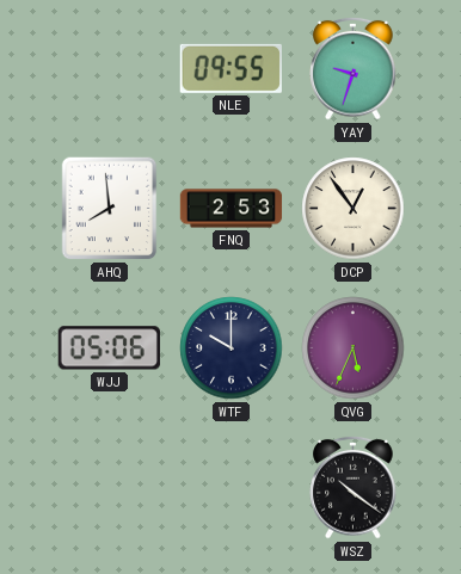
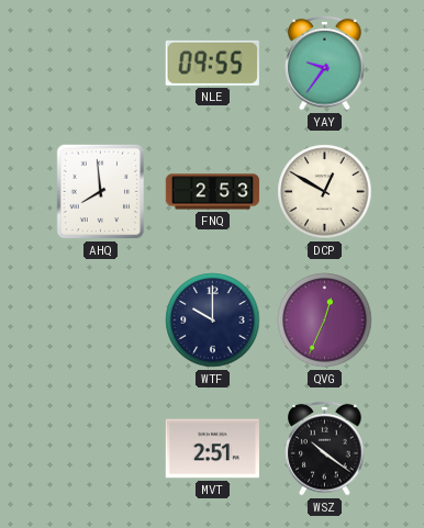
YAY: 9:33 -> 9:36 (325, 63)
DCP: 12:54 -> 12:50 (325, 192)
WJJ: 05:06 -> none (109, 348)
QVG: 5:34 -> 12:34 (325, 321)
MVT: none -> 2:51 (212, 449)
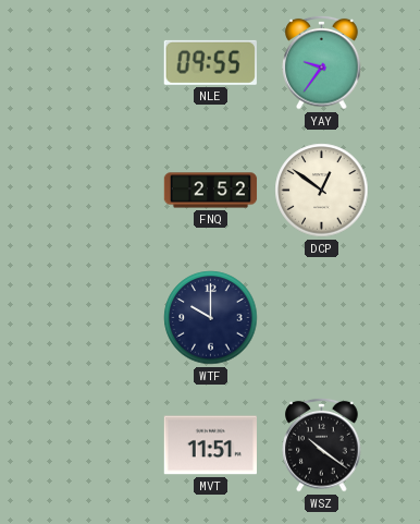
AHQ: 7:59 -> none (101, 192)
FNQ: 2:53 -> 2:52 (211, 191)
DCP: 12:50 -> 12:51 (322, 191)
QVG: 12:34 -> none (325, 321)
MVT: 2:51 -> 11:51 (210, 446)
